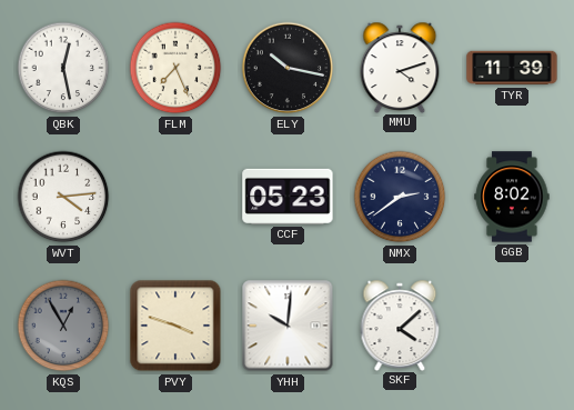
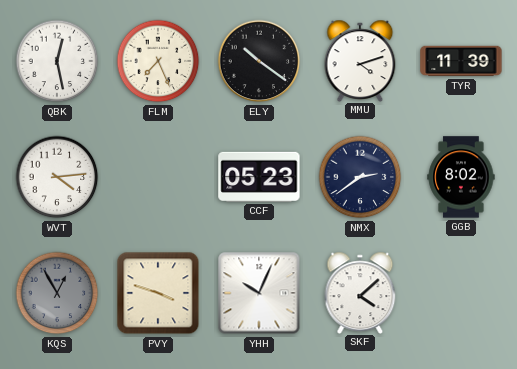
ELY: 10:17 -> 10:21 (259, 61)
YHH: 10:01 -> 10:04 (259, 293)
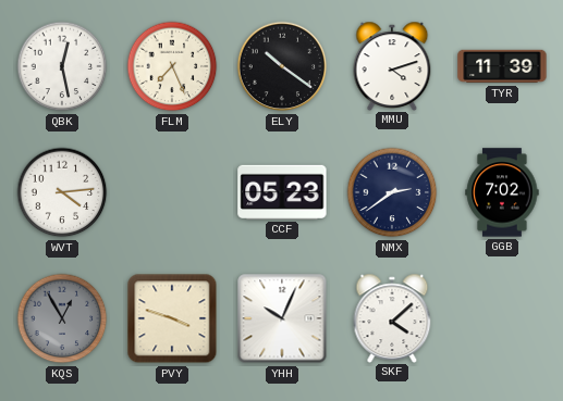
GGB: 8:02 -> 7:02 (502, 192)
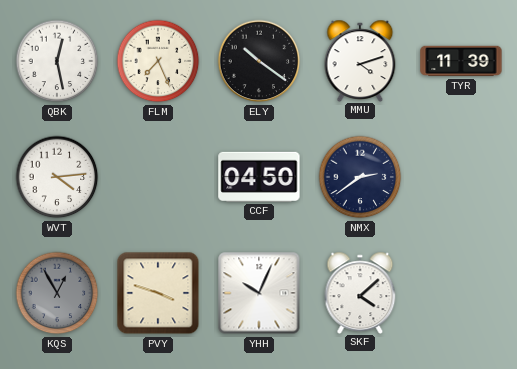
CCF: 05:23 -> 04:50 (259, 177)
GGB: 7:02 -> none (502, 192)
